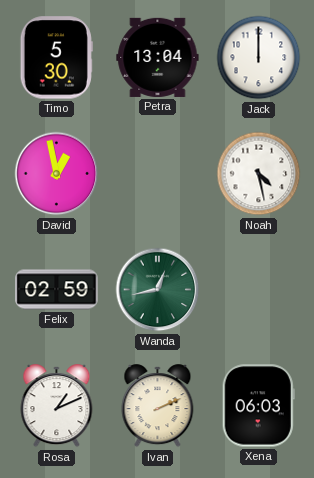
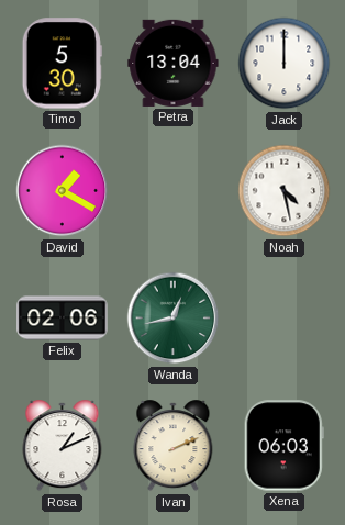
David: 12:58 -> 1:20 (63, 191)
Felix: 02:59 -> 02:06 (63, 319)
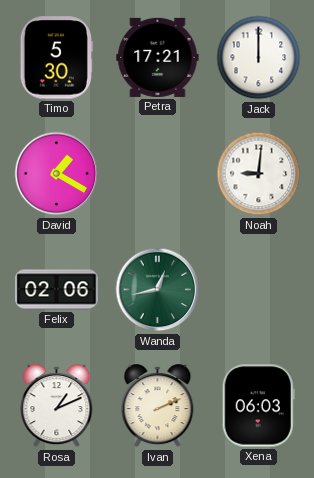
Petra: 13:04 -> 17:21 (158, 57)
Noah: 4:28 -> 9:01 (259, 174)
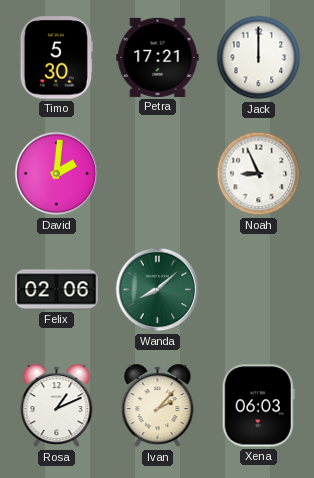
David: 1:20 -> 2:01 (57, 174)
Noah: 9:01 -> 8:56 (259, 174)
Wanda: 12:43 -> 8:08 (158, 290)
Ivan: 2:11 -> 2:07 (158, 406)
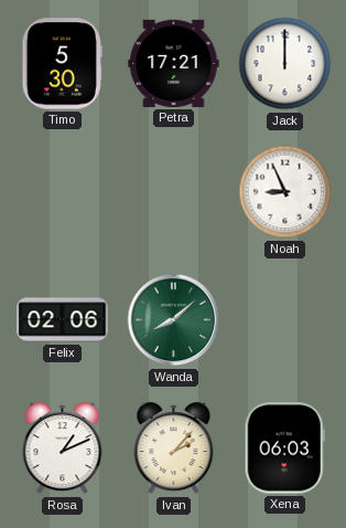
David: 2:01 -> none (57, 174)
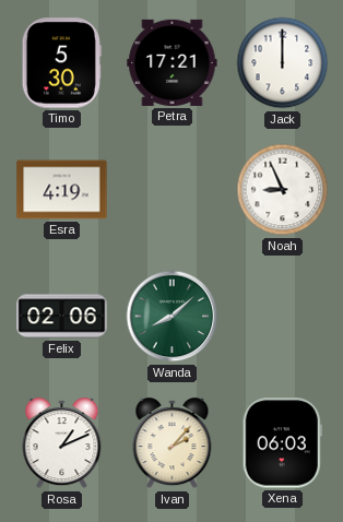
Esra: none -> 4:19 (62, 190)
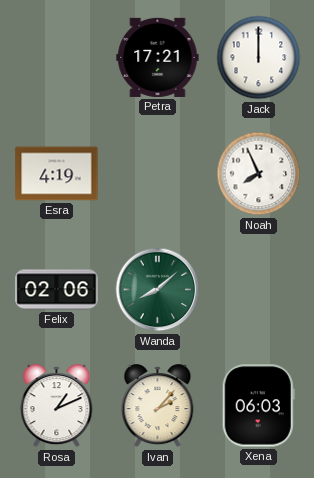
Timo: 5:30 -> none (61, 63)
Noah: 8:56 -> 7:56 (259, 174)
